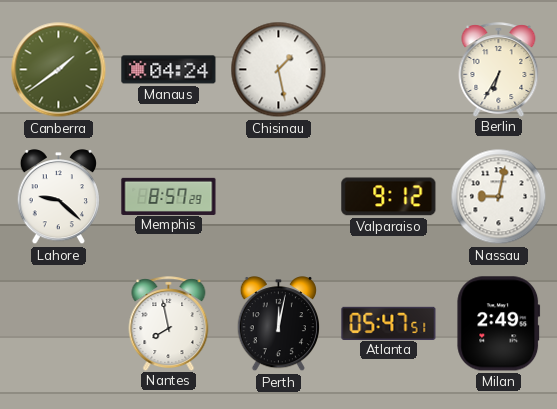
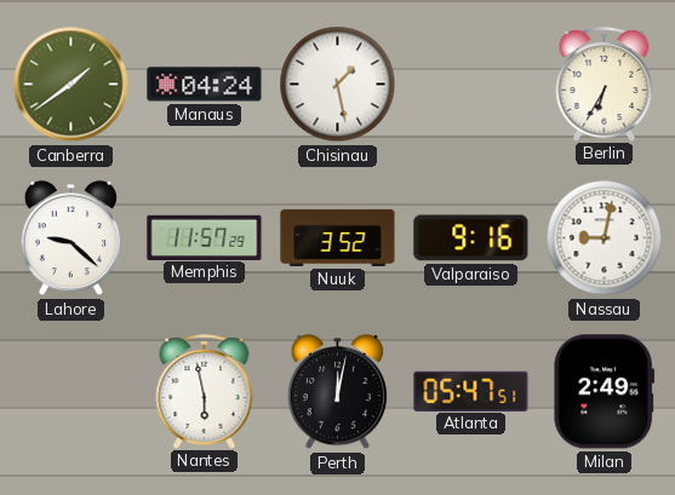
Memphis: 8:57 -> 11:57 (205, 237)
Nuuk: none -> 3:52 (338, 237)
Valparaiso: 9:12 -> 9:16 (471, 238)
Nantes: 7:58 -> 5:58 (205, 391)
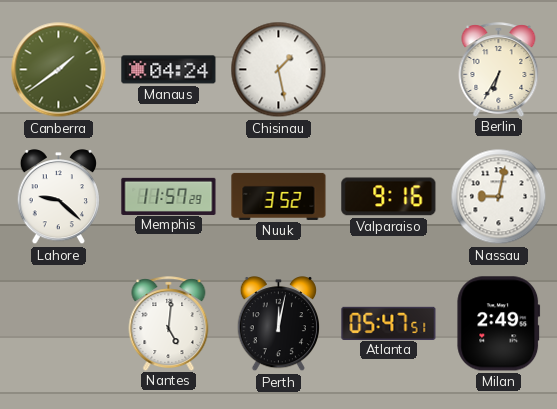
Nantes: 5:58 -> 5:01 (169, 323)
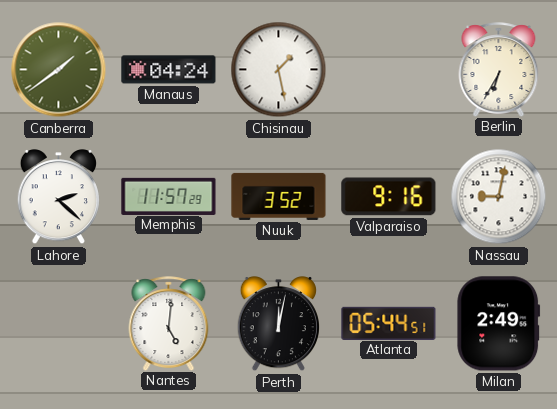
Lahore: 9:22 -> 2:22 (58, 197)
Atlanta: 05:47 -> 05:44 (389, 323)
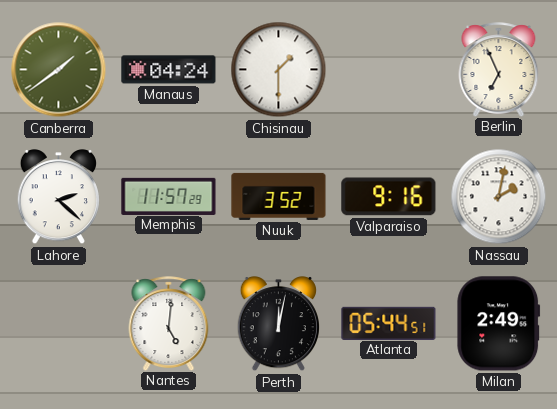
Chisinau: 1:28 -> 1:30 (279, 70)
Berlin: 6:35 -> 6:56 (499, 69)
Nassau: 9:02 -> 2:02 (499, 197)
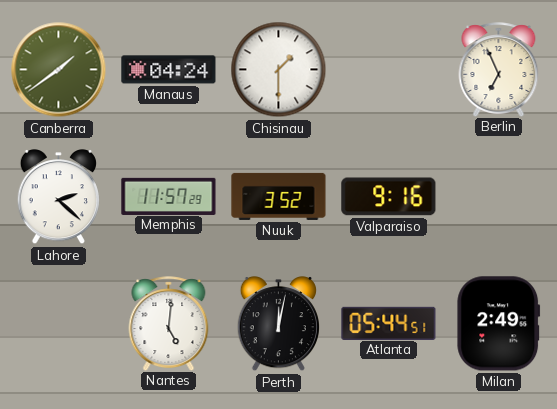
Nassau: 2:02 -> none (499, 197)
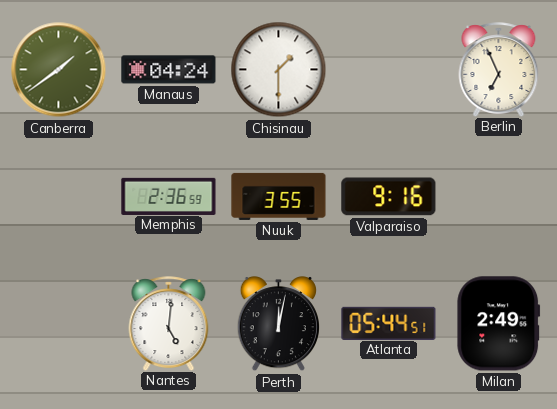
Lahore: 2:22 -> none (58, 197)
Memphis: 11:57 -> 2:36 (169, 196)
Nuuk: 3:52 -> 3:55 (279, 196)
